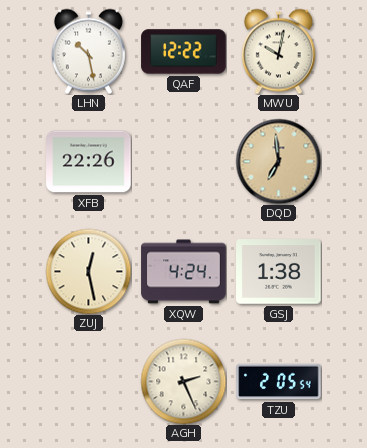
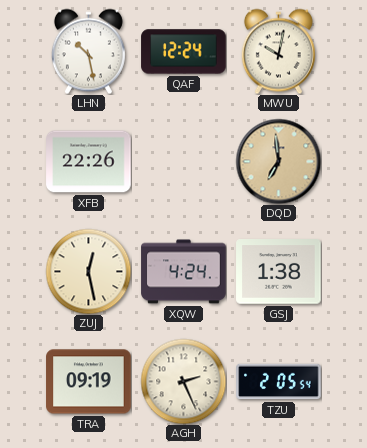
QAF: 12:22 -> 12:24 (184, 52)
TRA: none -> 09:19 (89, 382)
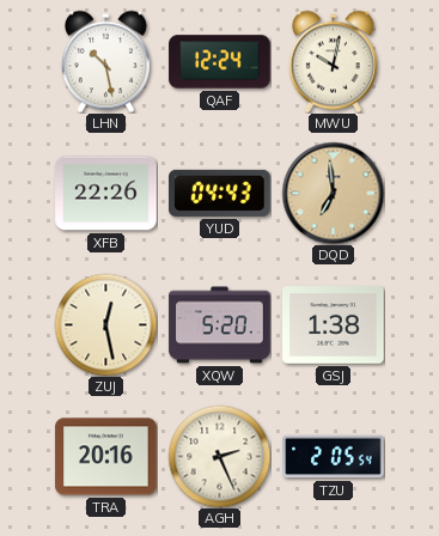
YUD: none -> 04:43 (220, 193)
XQW: 4:24 -> 5:20 (220, 325)
TRA: 09:19 -> 20:16 (106, 457)
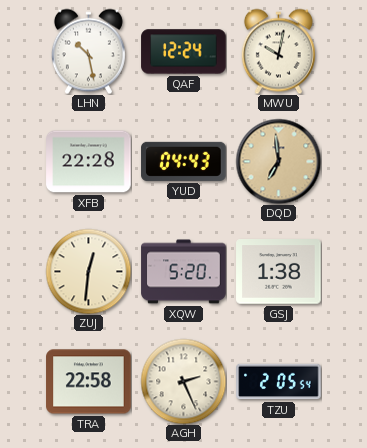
XFB: 22:26 -> 22:28 (89, 162)
ZUJ: 12:28 -> 12:31 (88, 271)
TRA: 20:16 -> 22:58 (89, 382)
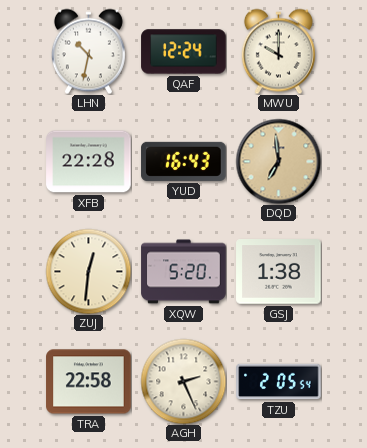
LHN: 10:28 -> 10:32 (88, 51)
MWU: 10:02 -> 10:00 (278, 51)
YUD: 04:43 -> 16:43 (184, 161)
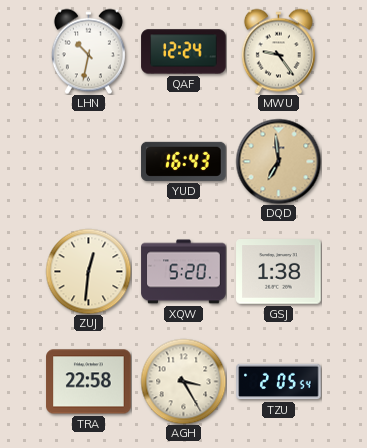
MWU: 10:00 -> 9:24 (278, 51)
XFB: 22:28 -> none (89, 162)
AGH: 2:26 -> 3:25 (183, 381)
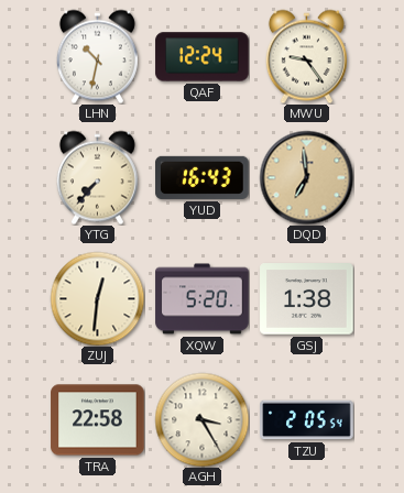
YTG: none -> 7:37 (97, 177)
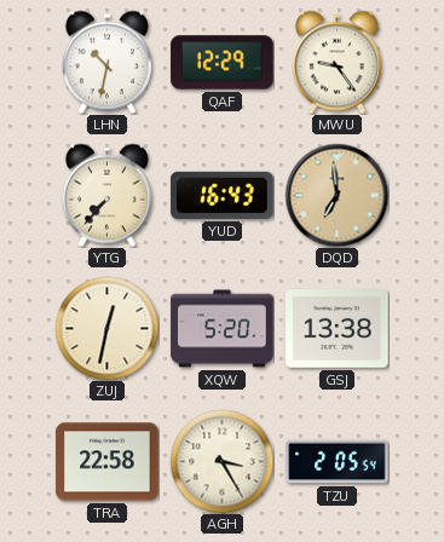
QAF: 12:24 -> 12:29 (223, 63)
ZUJ: 12:31 -> 12:32 (106, 328)
GSJ: 1:38 -> 13:38 (338, 329)
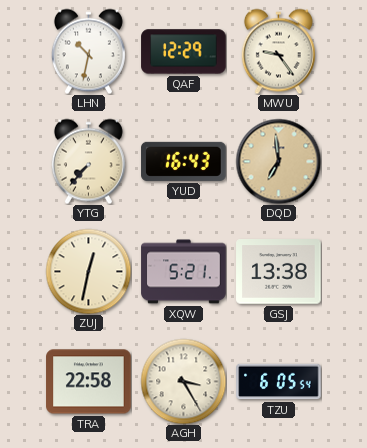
XQW: 5:20 -> 5:21 (184, 272)
TZU: 2:05 -> 6:05 (279, 382)
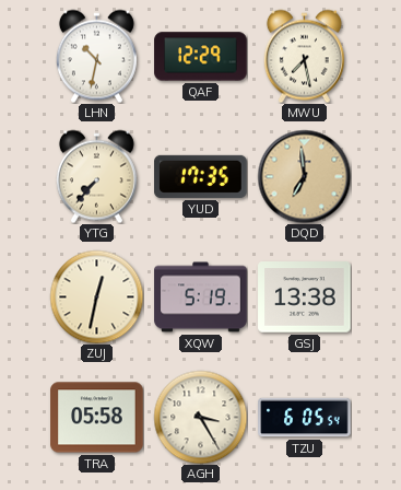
MWU: 9:24 -> 7:28 (304, 56)
YUD: 16:43 -> 17:35 (201, 176)
XQW: 5:21 -> 5:19 (201, 297)
TRA: 22:58 -> 05:58 (97, 418)
